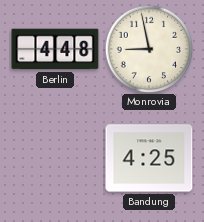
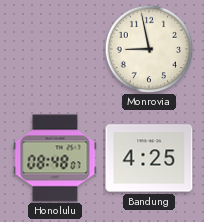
Berlin: 4:48 -> none (55, 49)
Honolulu: none -> 08:48 (55, 158)
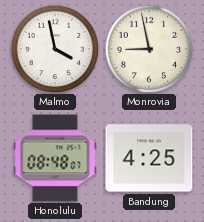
Malmo: none -> 3:58 (55, 49)
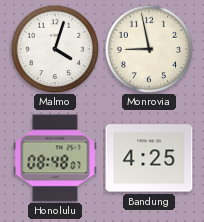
Malmo: 3:58 -> 4:03 (55, 49)
